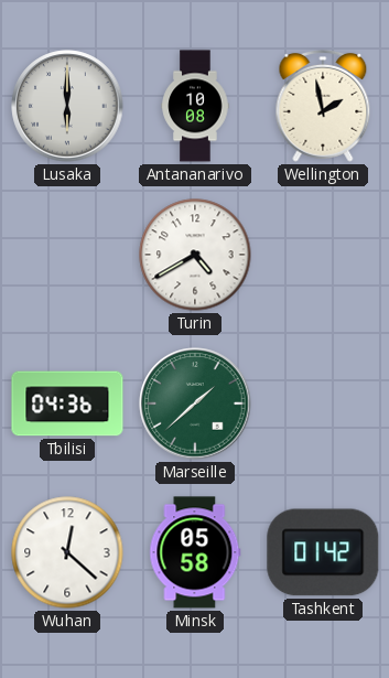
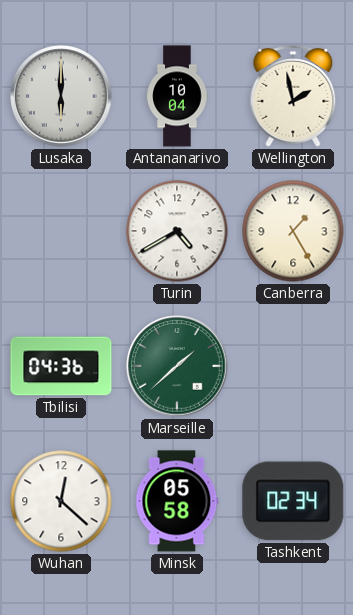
Antananarivo: 10:08 -> 10:04 (177, 96)
Canberra: none -> 1:25 (293, 231)
Tashkent: 01:42 -> 02:34 (293, 501)
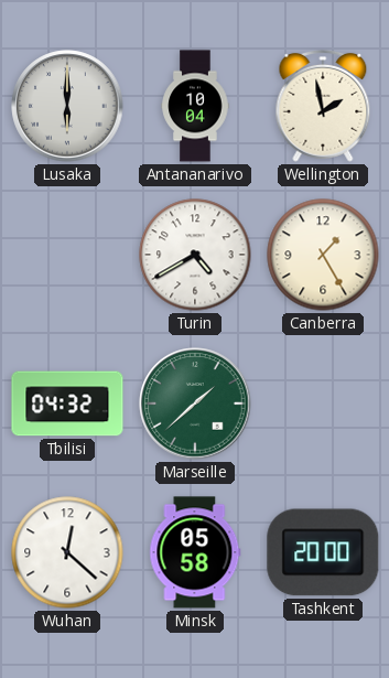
Tbilisi: 04:36 -> 04:32 (67, 403)
Tashkent: 02:34 -> 20:00 (323, 552)
